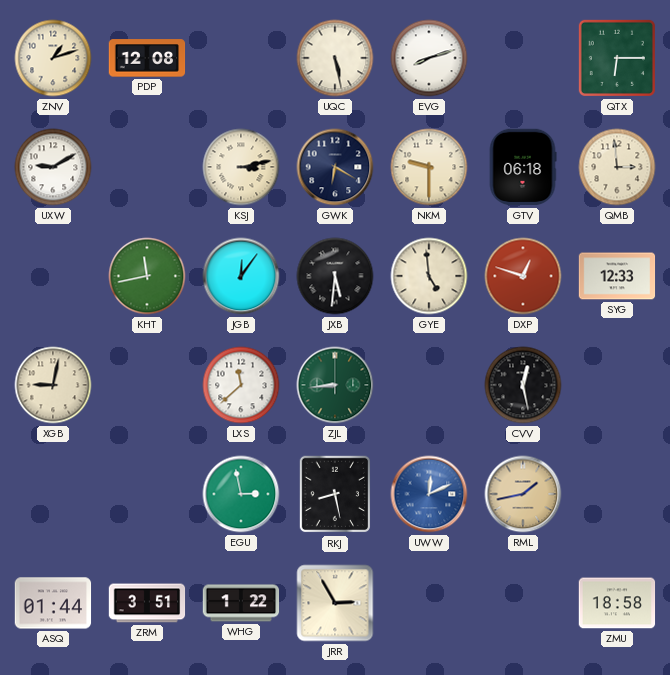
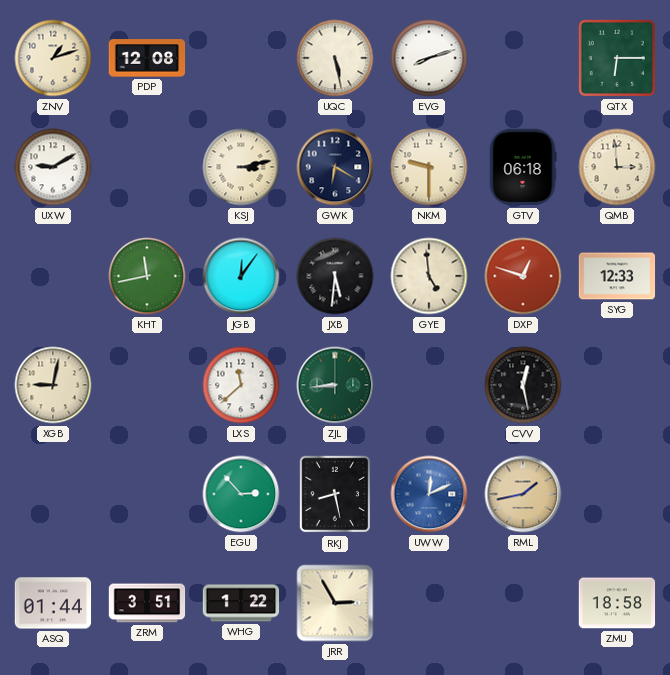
EGU: 2:58 -> 2:53 (241, 494)
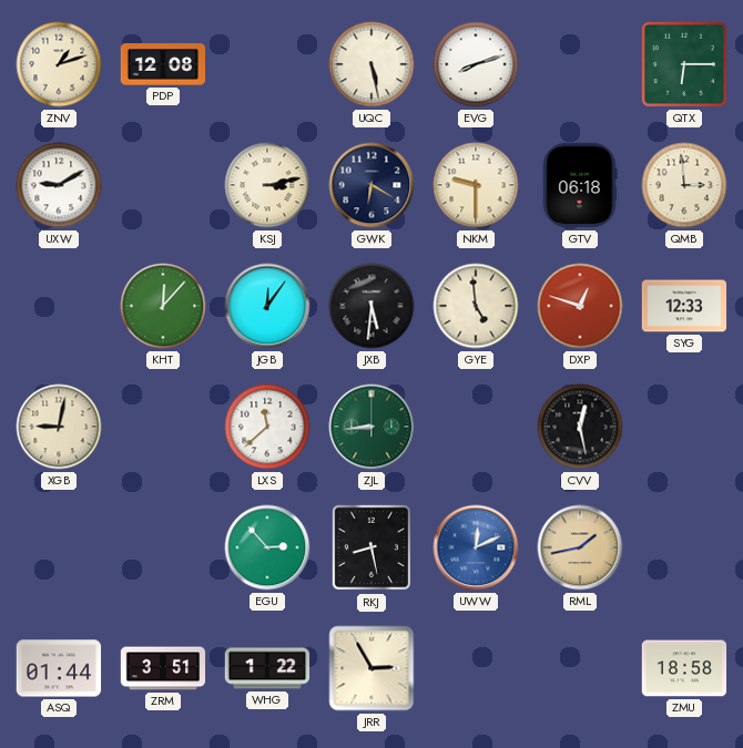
KHT: 11:43 -> 12:07 (163, 306)
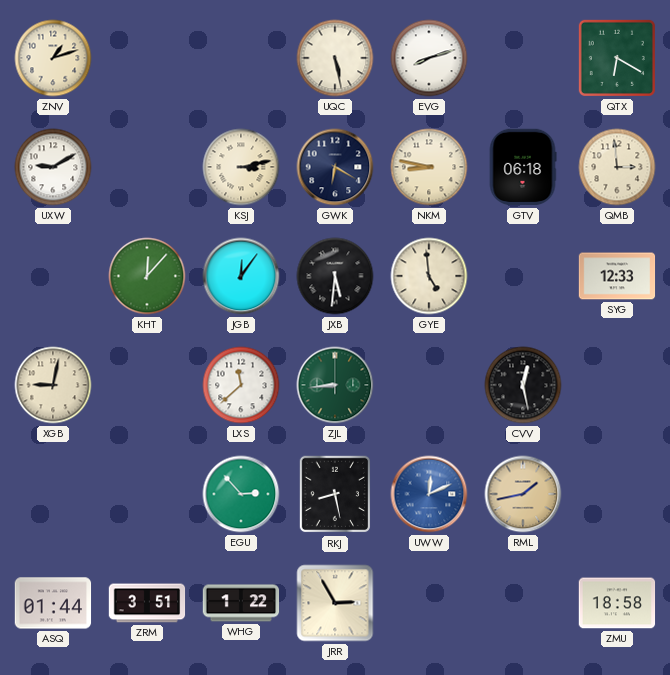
PDP: 12:08 -> none (163, 64)
QTX: 6:15 -> 6:20 (617, 58)
NKM: 9:30 -> 8:47 (429, 167)
DXP: 12:48 -> none (580, 306)
